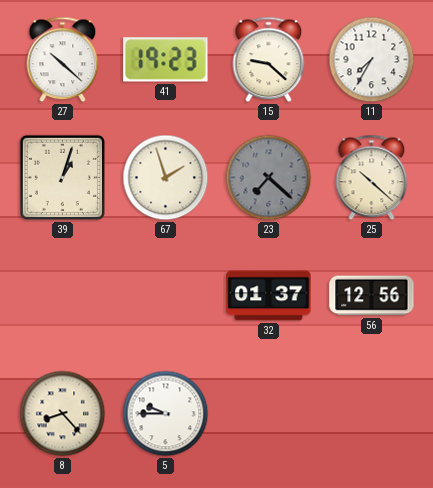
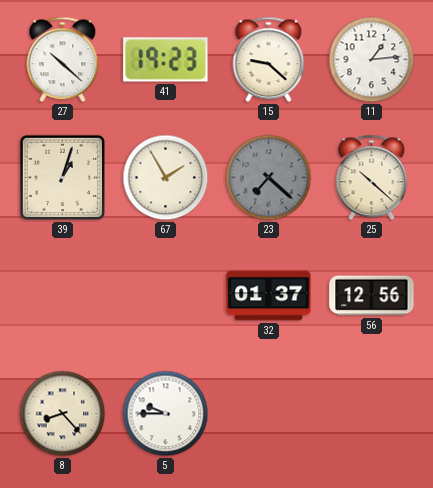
11: 7:35 -> 1:14 (372, 60)
67: 1:57 -> 1:55 (166, 178)
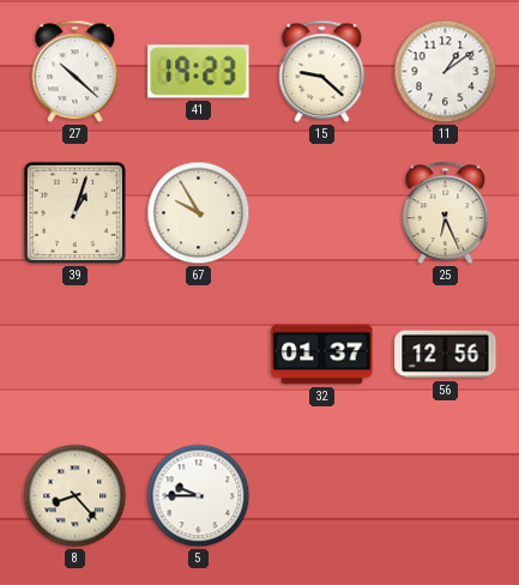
11: 1:14 -> 1:09 (446, 72)
67: 1:55 -> 9:55 (199, 213)
23: 7:22 -> none (269, 178)
25: 10:22 -> 6:26 (446, 213)
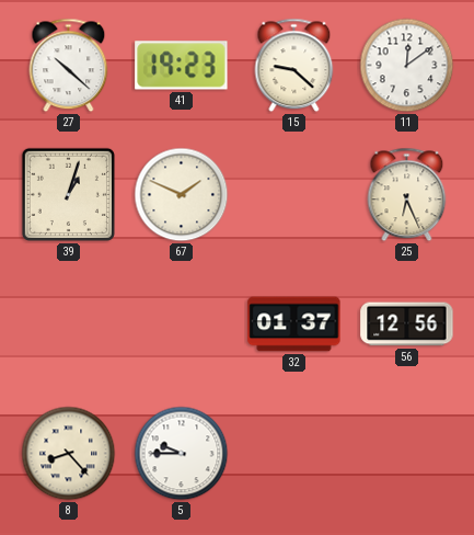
11: 1:09 -> 12:09 (407, 66)
67: 9:55 -> 1:49 (182, 195)
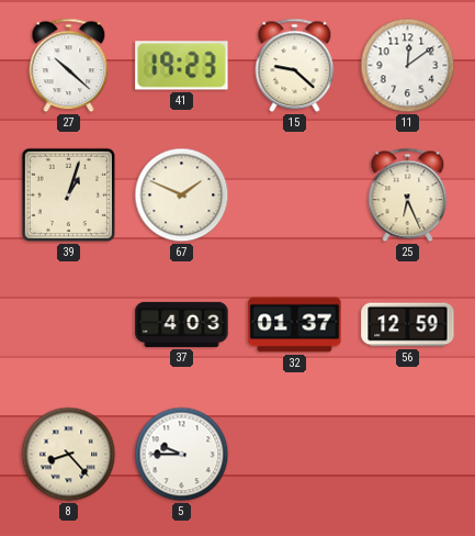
37: none -> 4:03 (182, 324)
56: 12:56 -> 12:59 (408, 325)
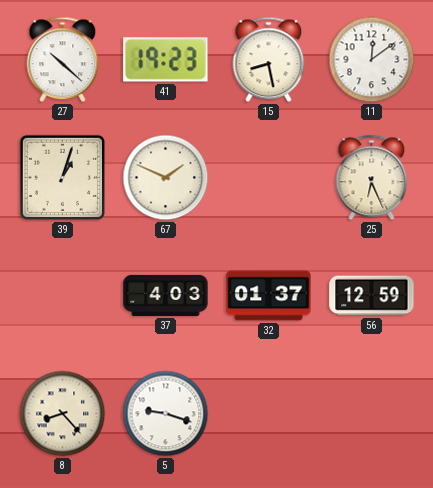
15: 9:22 -> 8:28 (269, 60)
5: 9:45 -> 9:18 (166, 414)
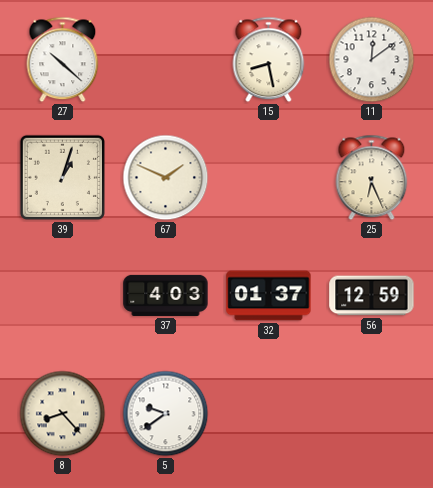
41: 19:23 -> none (166, 60)
5: 9:18 -> 9:39 (166, 414)
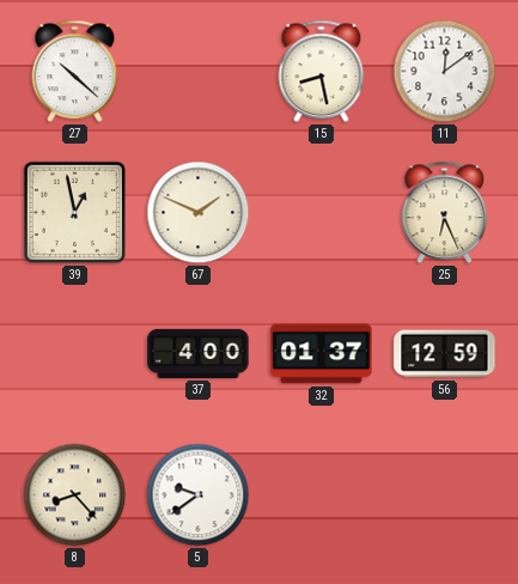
39: 1:03 -> 12:58 (74, 212)
37: 4:03 -> 4:00 (199, 353)
